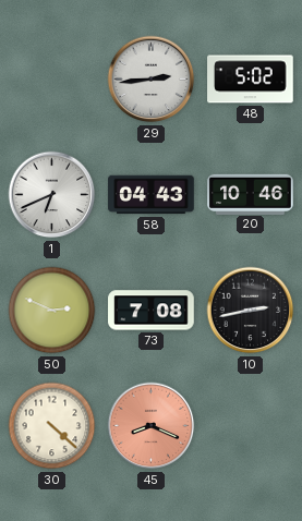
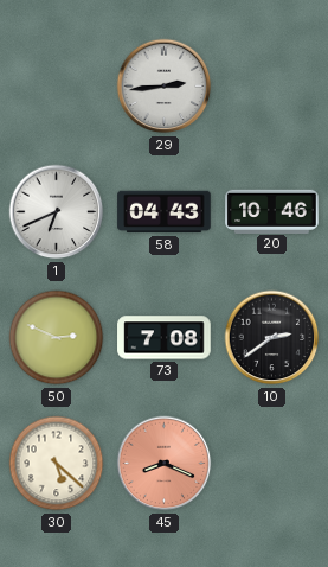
48: 5:02 -> none (251, 80)
10: 2:43 -> 2:39 (272, 338)
30: 4:22 -> 5:22 (57, 464)
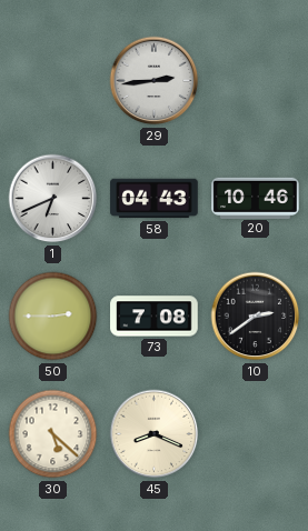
50: 2:49 -> 2:45 (53, 317)
45 dial: salmon -> cream (155, 434)
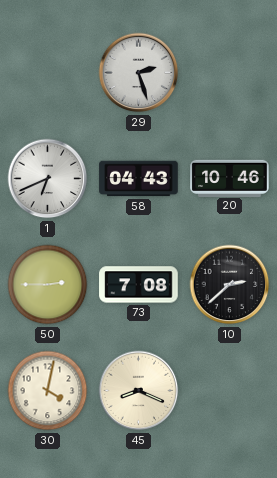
29: 2:44 -> 2:27 (139, 73)
10: 2:39 -> 2:38 (230, 285)
30: 5:22 -> 4:02 (48, 391)
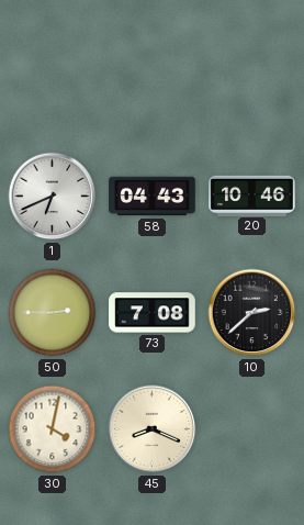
29: 2:27 -> none (139, 73)
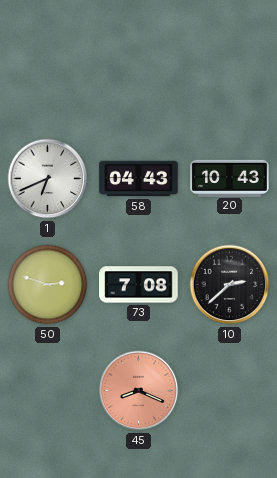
20: 10:46 -> 10:43 (230, 178)
50: 2:45 -> 2:48 (48, 285)
30: 4:02 -> none (53, 429)
45 dial: cream -> salmon (139, 391)
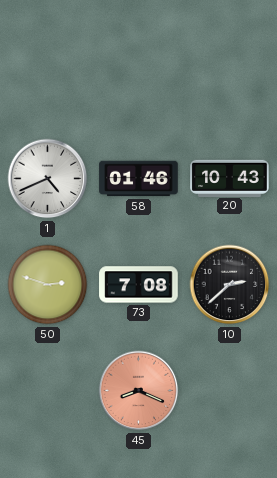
1: 6:41 -> 4:41 (48, 179)
58: 04:43 -> 01:46 (139, 179)
